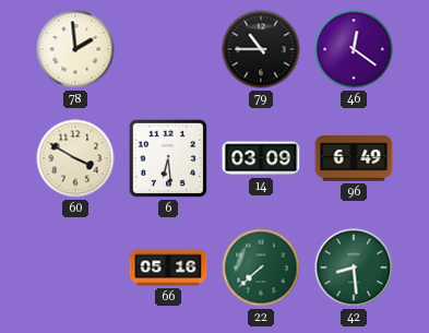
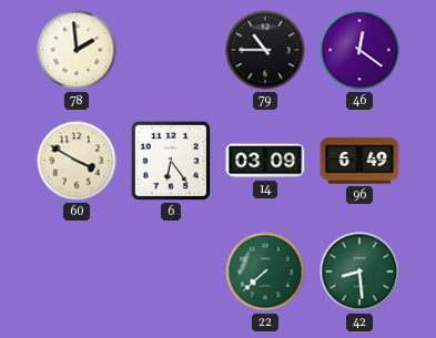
6: 6:29 -> 6:24 (171, 161)
66: 05:16 -> none (168, 267)
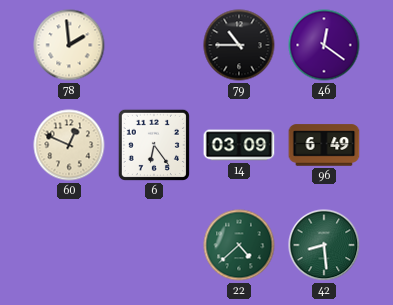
60: 3:50 -> 12:49 (69, 145)
22: 7:38 -> 4:38 (239, 245)
